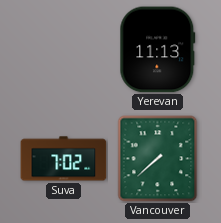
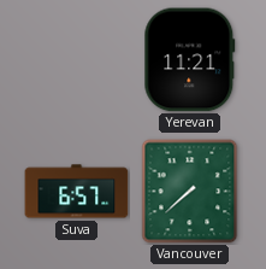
Yerevan: 11:13 -> 11:21 (190, 60)
Suva: 7:02 -> 6:57 (77, 192)
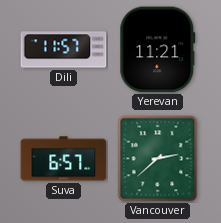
Dili: none -> 11:57 (64, 50)
Vancouver: 7:38 -> 2:38 (158, 159)
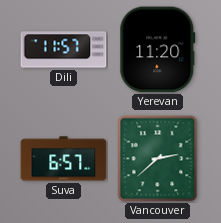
Yerevan: 11:21 -> 11:20 (158, 50)
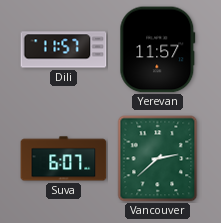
Yerevan: 11:20 -> 11:57 (158, 50)
Suva: 6:57 -> 6:07 (64, 159)
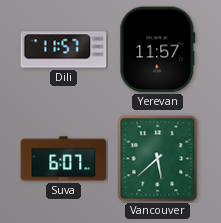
Vancouver: 2:38 -> 5:38 (158, 159)
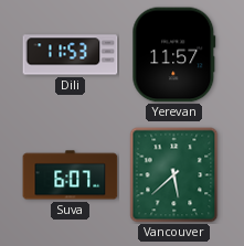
Dili: 11:57 -> 11:53 (71, 55)
